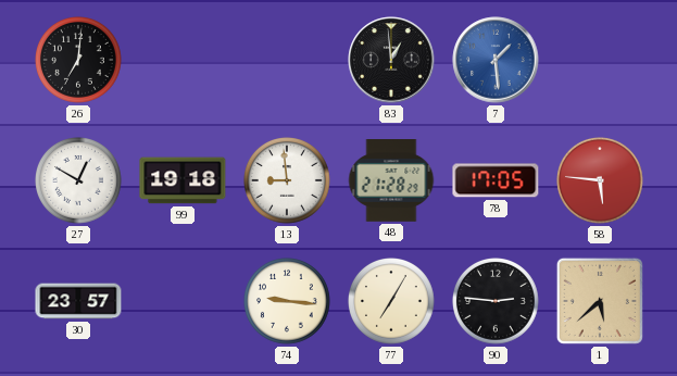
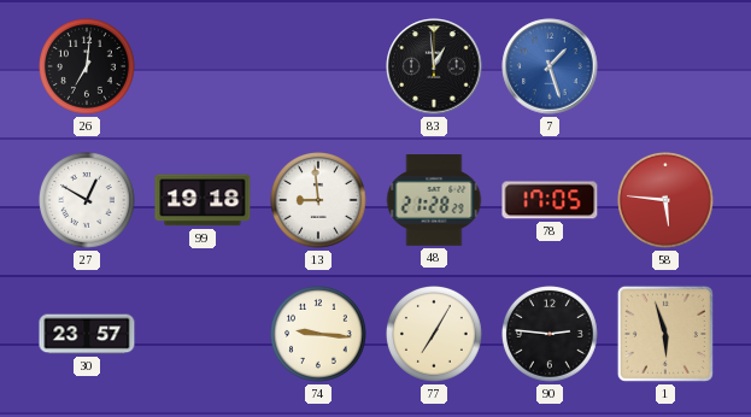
7: 1:29 -> 1:27 (550, 66)
1: 5:38 -> 5:57 (665, 334)
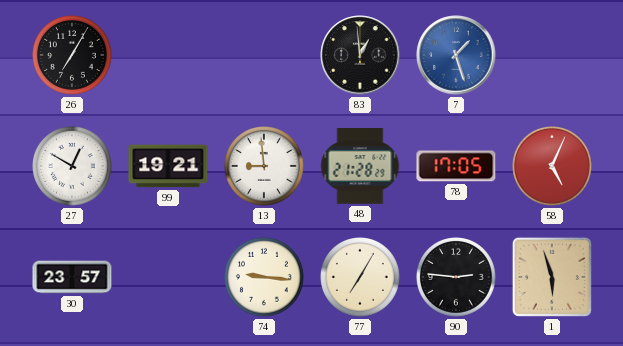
26: 7:01 -> 7:05 (73, 56)
99: 19:18 -> 19:21 (168, 166)
58: 5:46 -> 5:04 (553, 167)
